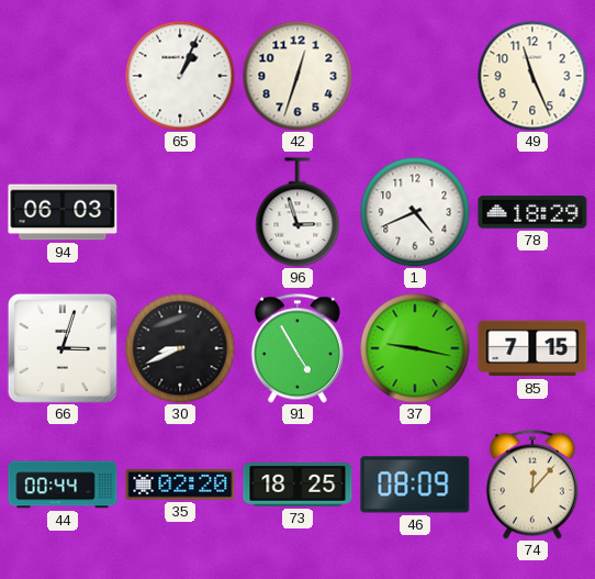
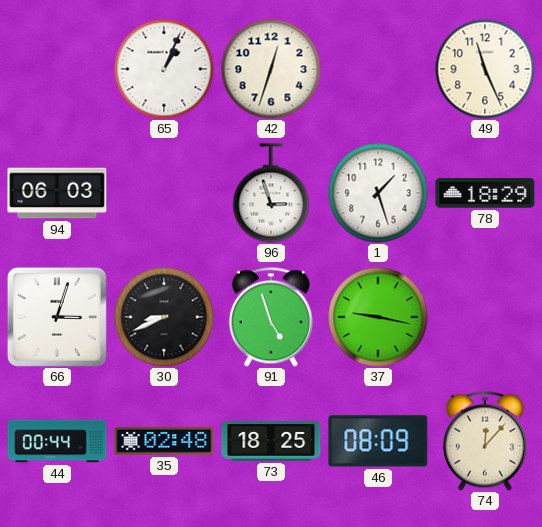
1: 4:41 -> 1:27 (378, 193)
91: 4:55 -> 4:57 (271, 317)
85: 7:15 -> none (532, 348)
35: 02:20 -> 02:48 (164, 441)
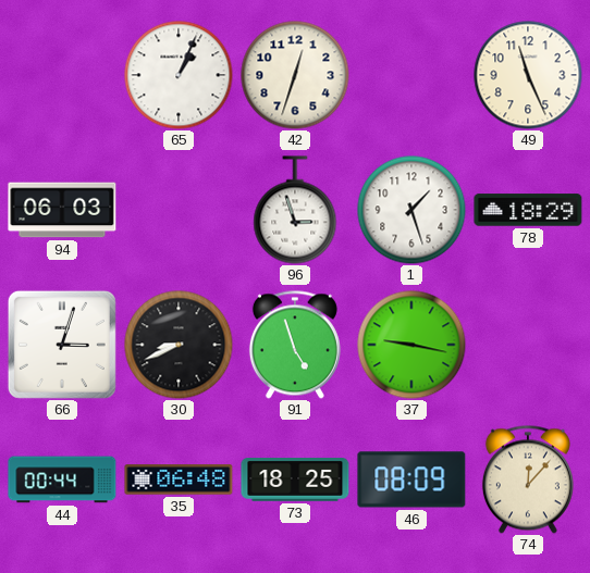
35: 02:48 -> 06:48 (179, 479)
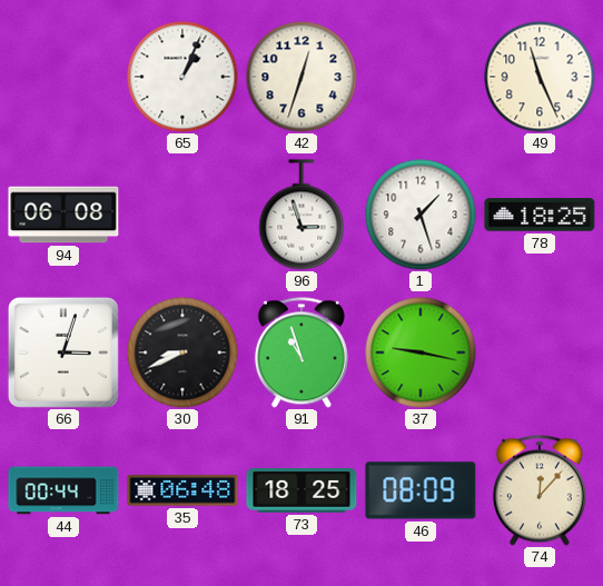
94: 06:03 -> 06:08 (63, 215)
78: 18:29 -> 18:25 (540, 215)
91: 4:57 -> 10:57 (301, 352)
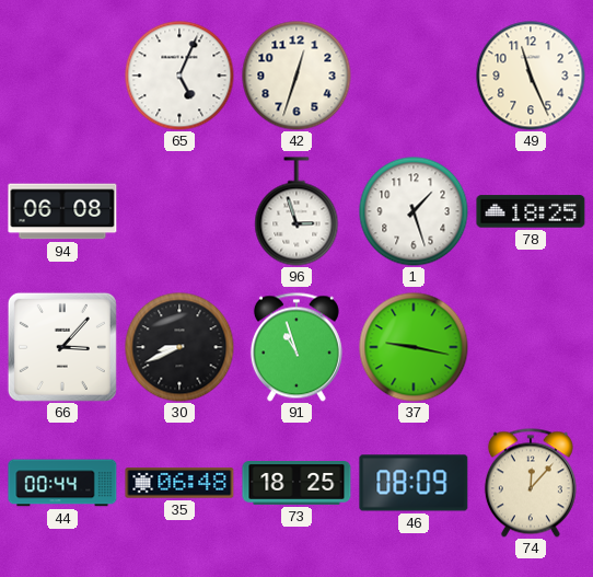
65: 1:04 -> 5:04 (179, 76)
66: 3:03 -> 3:07 (62, 347)
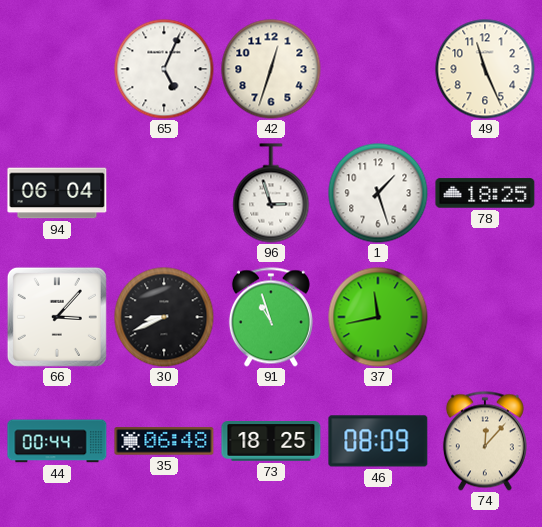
94: 06:08 -> 06:04 (57, 193)
37: 9:17 -> 11:43 (378, 317)
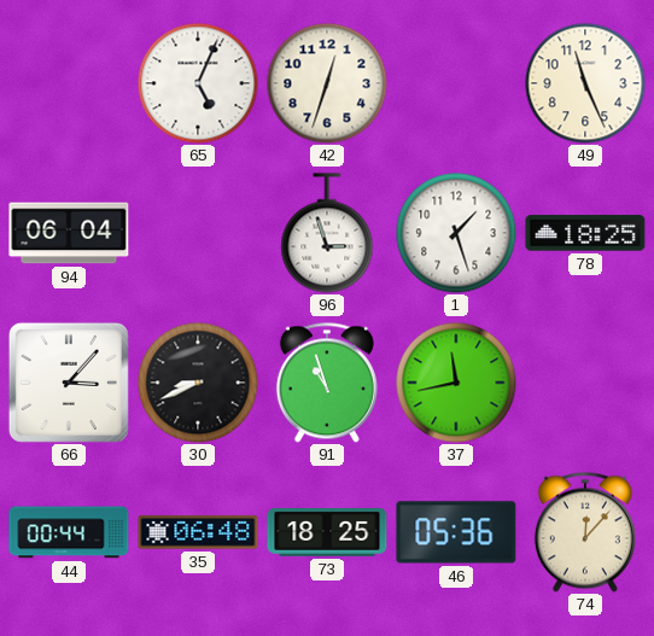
46: 08:09 -> 05:36 (456, 532)
